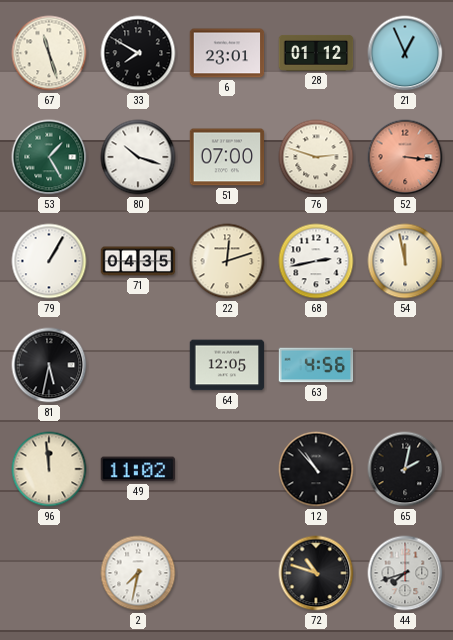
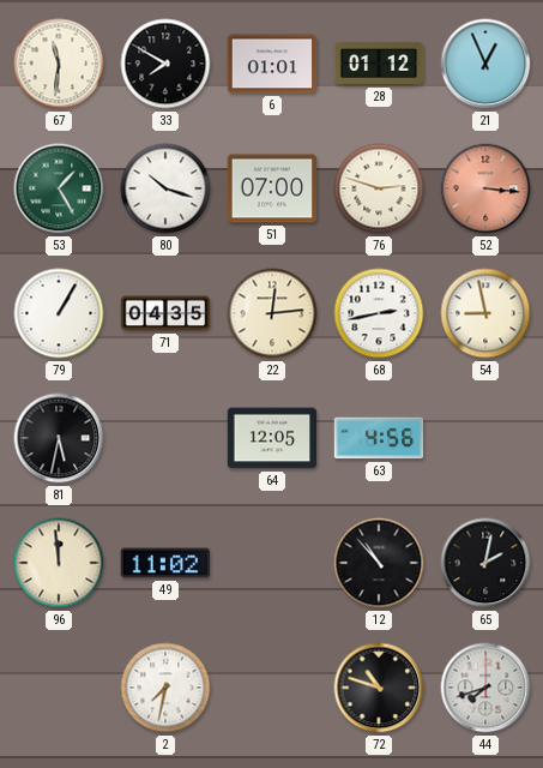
67: 11:27 -> 11:31 (59, 64)
6: 23:01 -> 01:01 (272, 64)
22: 12:12 -> 12:14 (272, 313)
54: 11:58 -> 8:58 (485, 313)
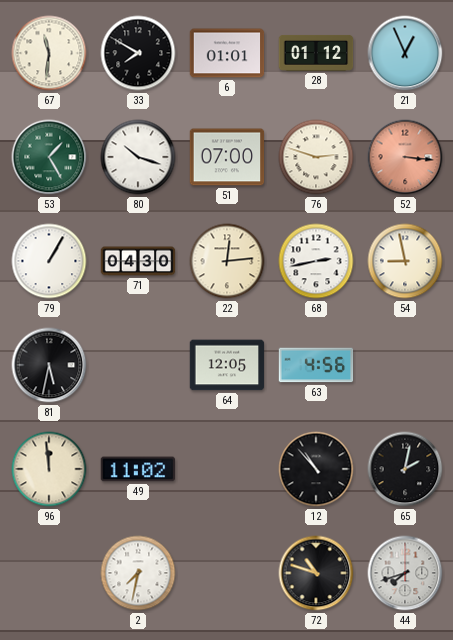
71: 04:35 -> 04:30 (138, 261)
